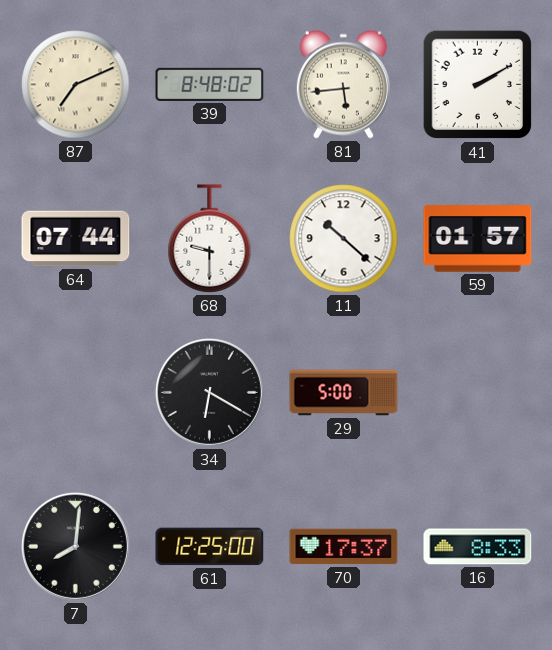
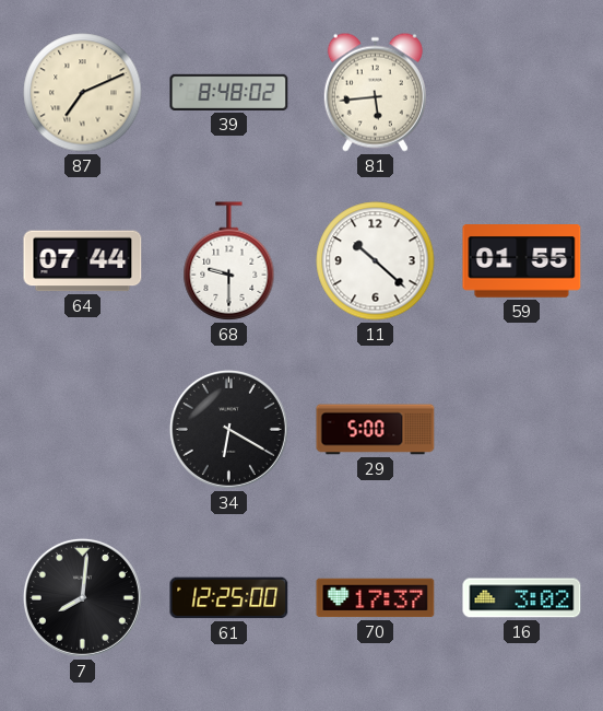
41: 2:10 -> none (478, 85)
59: 01:57 -> 01:55 (522, 261)
16: 8:33 -> 3:02 (522, 598)
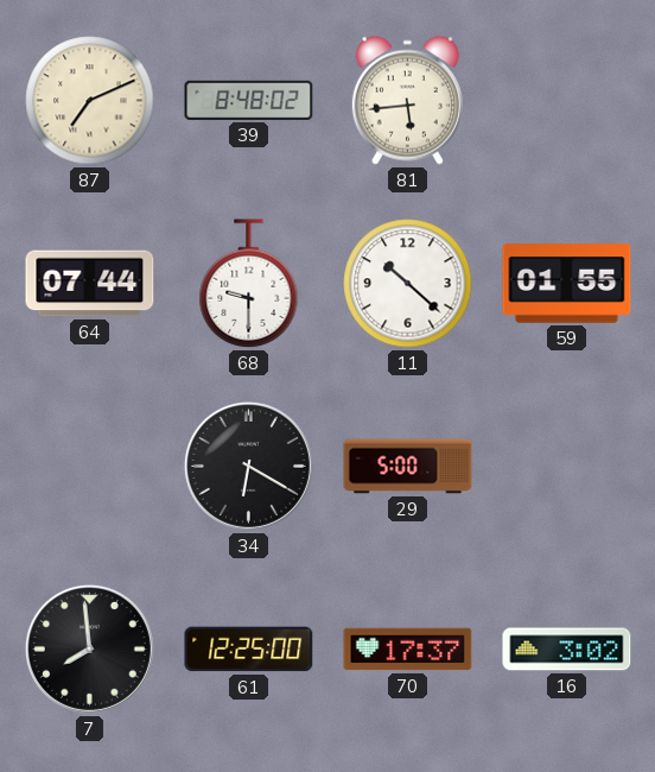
7: 8:01 -> 7:59 (89, 648)
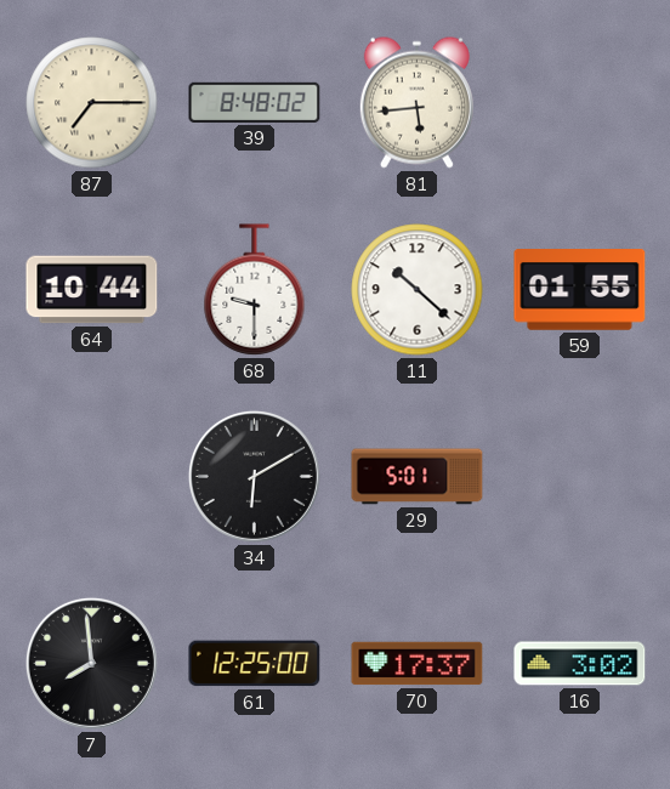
87: 7:11 -> 7:15 (92, 103)
64: 07:44 -> 10:44 (92, 290)
34: 6:20 -> 6:10 (254, 476)
29: 5:00 -> 5:01 (418, 477)
